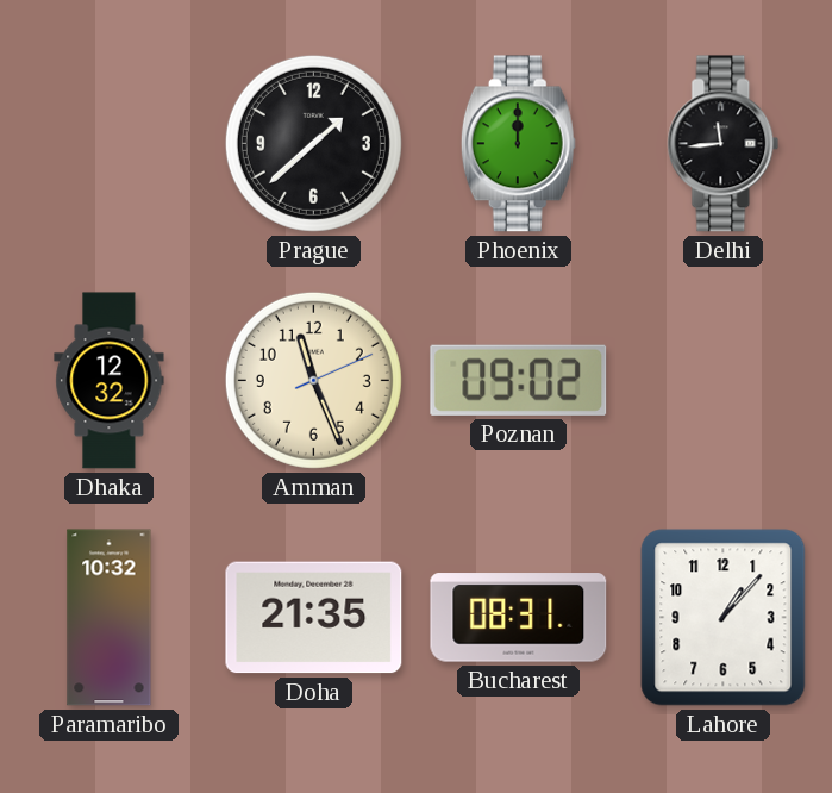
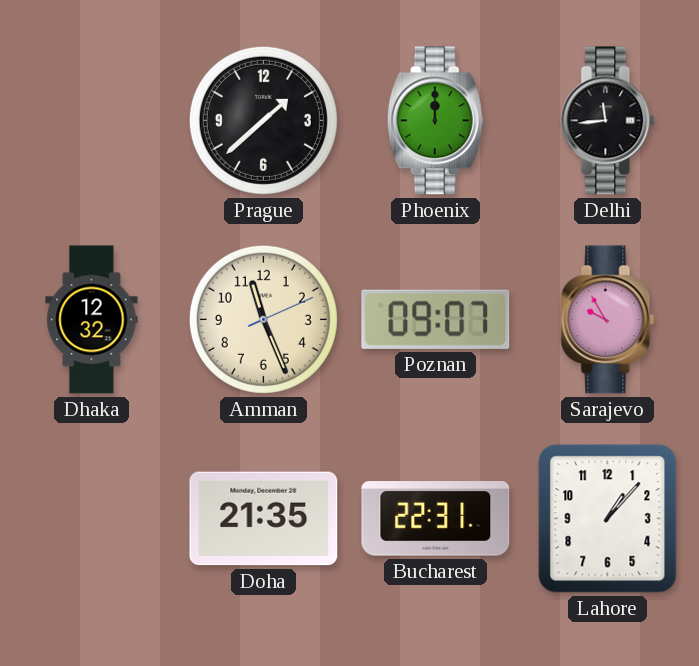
Poznan: 09:02 -> 09:07 (436, 319)
Sarajevo: none -> 9:55 (608, 320)
Paramaribo: 10:32 -> none (110, 618)
Bucharest: 08:31 -> 22:31 (436, 519)
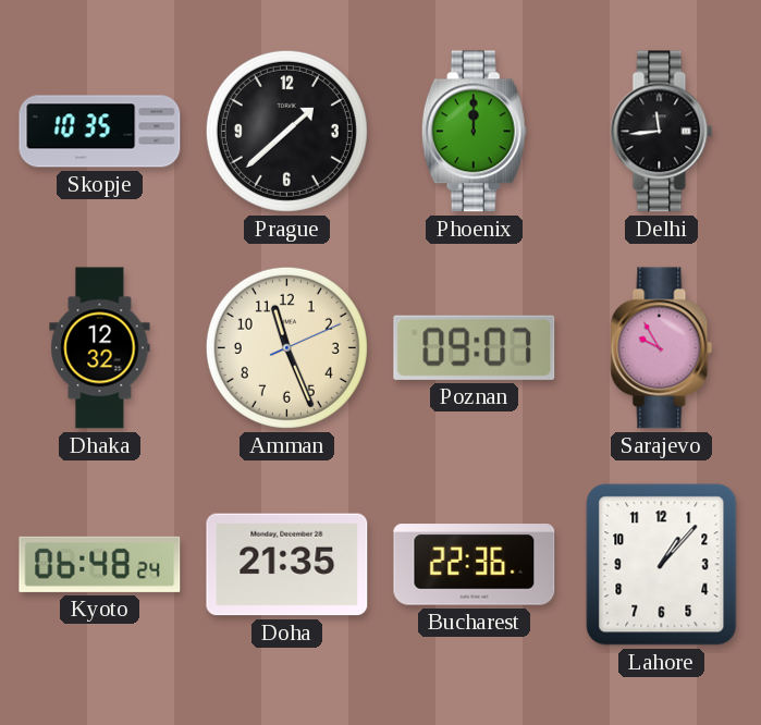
Skopje: none -> 10:35 (100, 132)
Kyoto: none -> 06:48 (100, 564)
Bucharest: 22:31 -> 22:36 (475, 565)
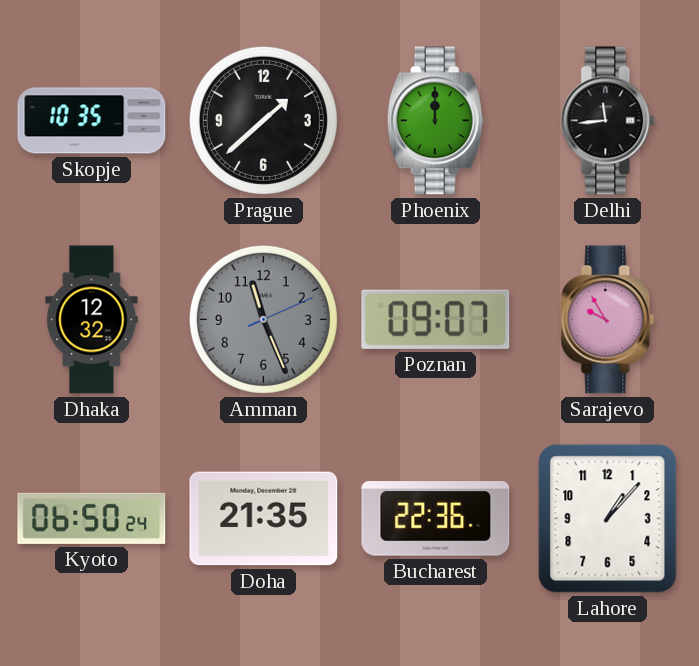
Amman dial: cream -> grey (263, 319)
Kyoto: 06:48 -> 06:50 (92, 518)
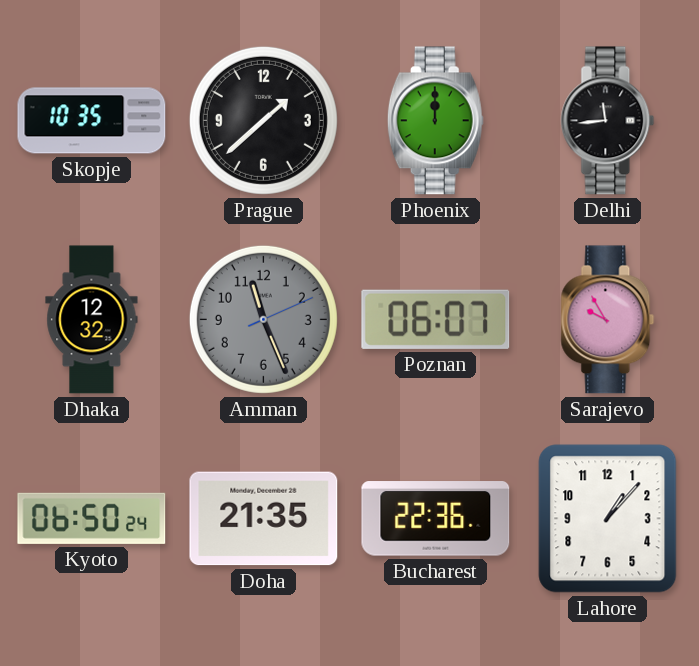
Poznan: 09:07 -> 06:07 (436, 319)
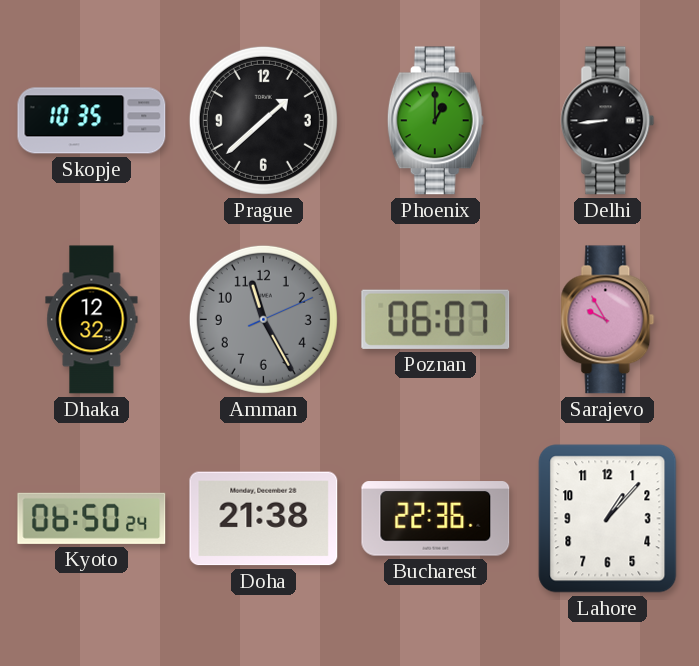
Phoenix: 12:00 -> 1:00 (435, 121)
Delhi: 11:44 -> 8:44 (608, 121)
Amman: 11:26 -> 11:25 (263, 319)
Doha: 21:35 -> 21:38 (264, 519)
